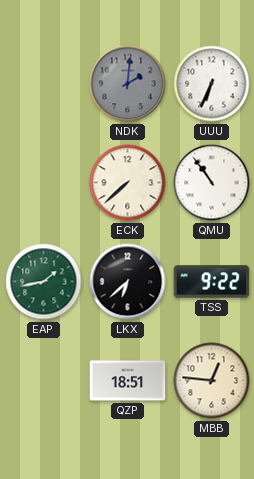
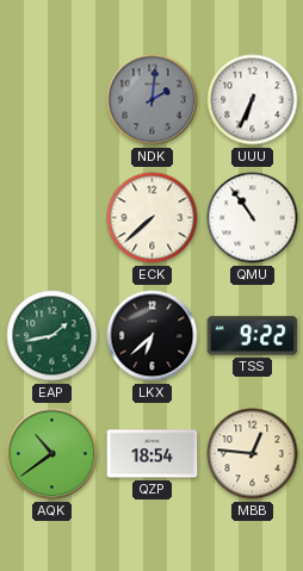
AQK: none -> 10:39 (52, 454)
QZP: 18:51 -> 18:54 (153, 454)
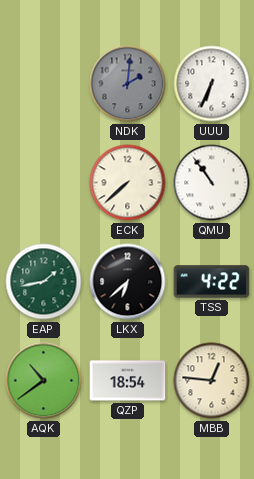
TSS: 9:22 -> 4:22 (212, 282)
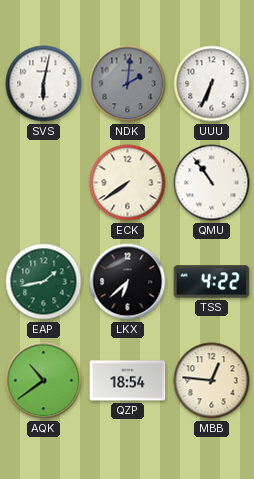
SVS: none -> 6:02 (44, 84)
ECK: 7:38 -> 7:39 (128, 183)
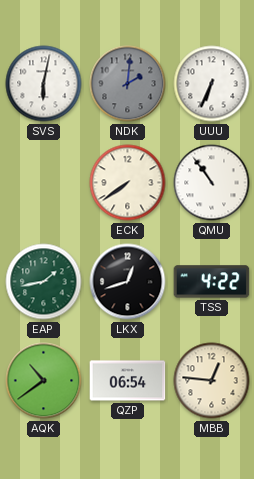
LKX: 6:38 -> 12:42 (128, 282)
QZP: 18:54 -> 06:54 (128, 381)
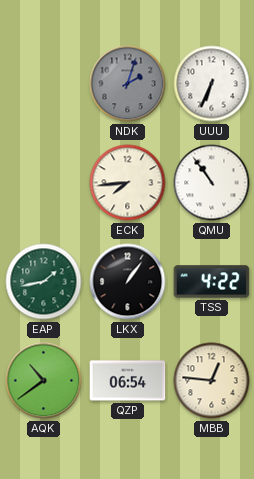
SVS: 6:02 -> none (44, 84)
NDK: 2:01 -> 2:03 (128, 84)
ECK: 7:39 -> 7:44 (128, 183)
LKX: 12:42 -> 1:06 (128, 282)
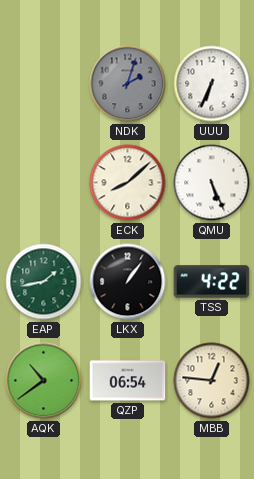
ECK: 7:44 -> 8:08 (128, 183)
QMU: 10:54 -> 5:26 (212, 183)
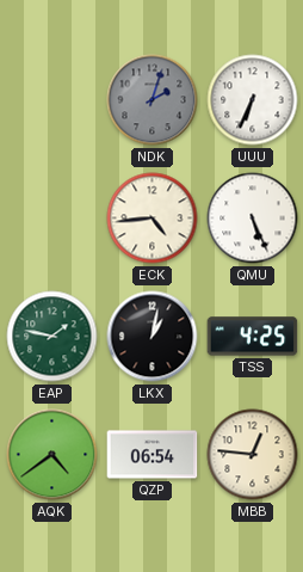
ECK: 8:08 -> 4:44 (153, 219)
EAP: 1:43 -> 1:47 (52, 337)
LKX: 1:06 -> 1:02 (153, 337)
TSS: 4:22 -> 4:25 (253, 337)
AQK: 10:39 -> 4:39 (52, 455)
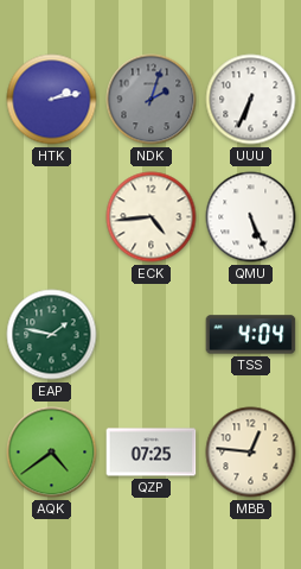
HTK: none -> 2:13 (52, 100)
LKX: 1:02 -> none (153, 337)
TSS: 4:25 -> 4:04 (251, 335)
QZP: 06:54 -> 07:25 (152, 453)
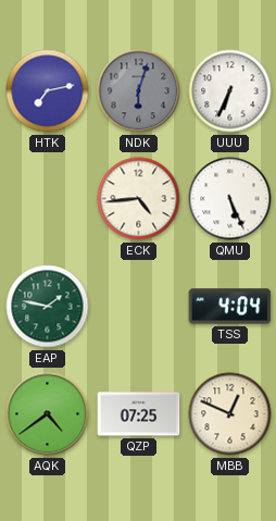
HTK: 2:13 -> 7:13 (48, 91)
NDK: 2:03 -> 6:03 (139, 91)
MBB: 12:46 -> 12:49 (230, 414)
